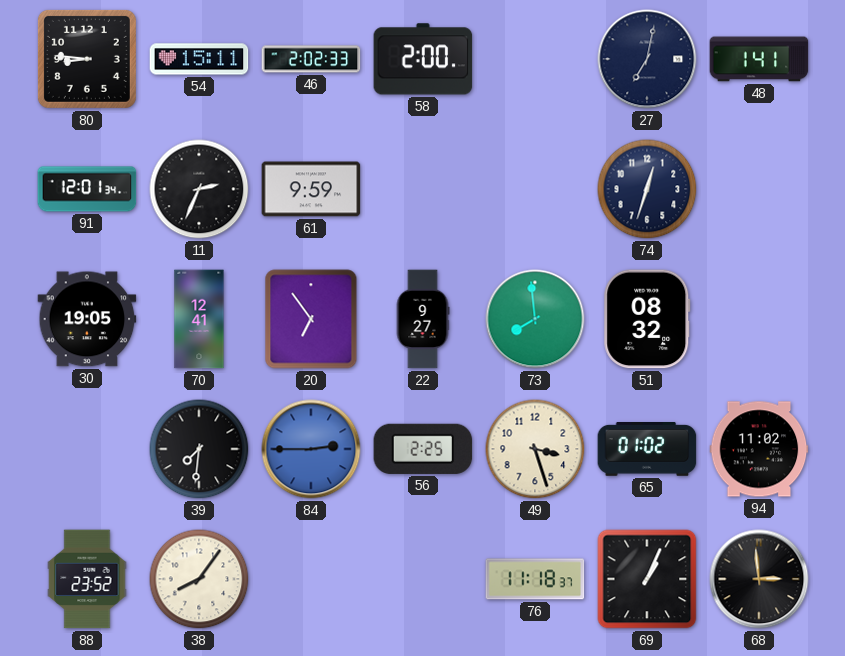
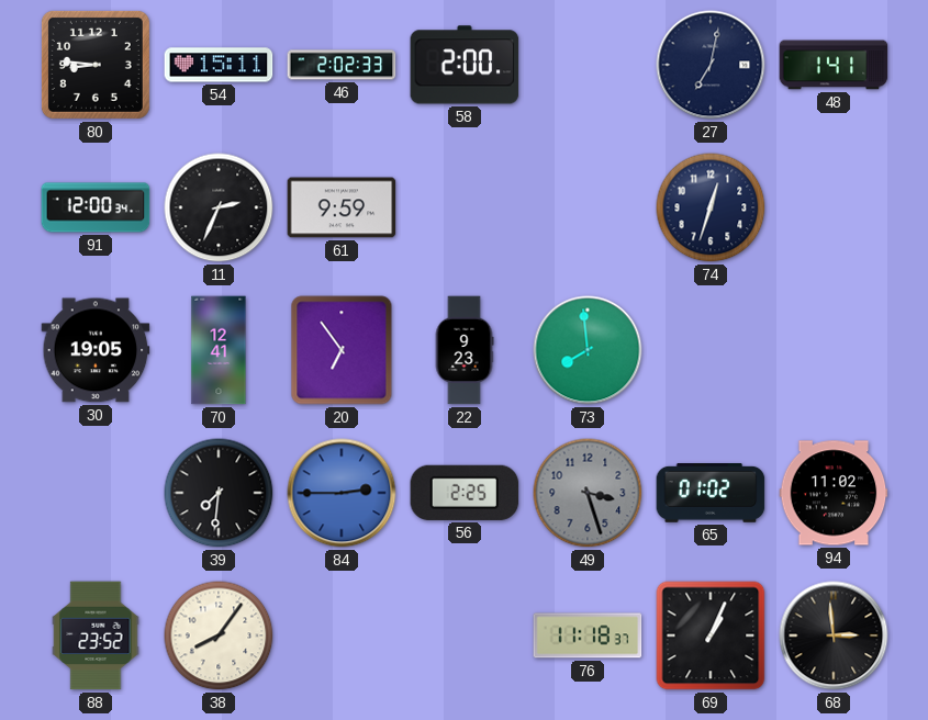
91: 12:01 -> 12:00 (96, 207)
22: 9:27 -> 9:23 (465, 350)
51: 08:32 -> none (647, 319)
49 dial: cream -> grey (588, 493)
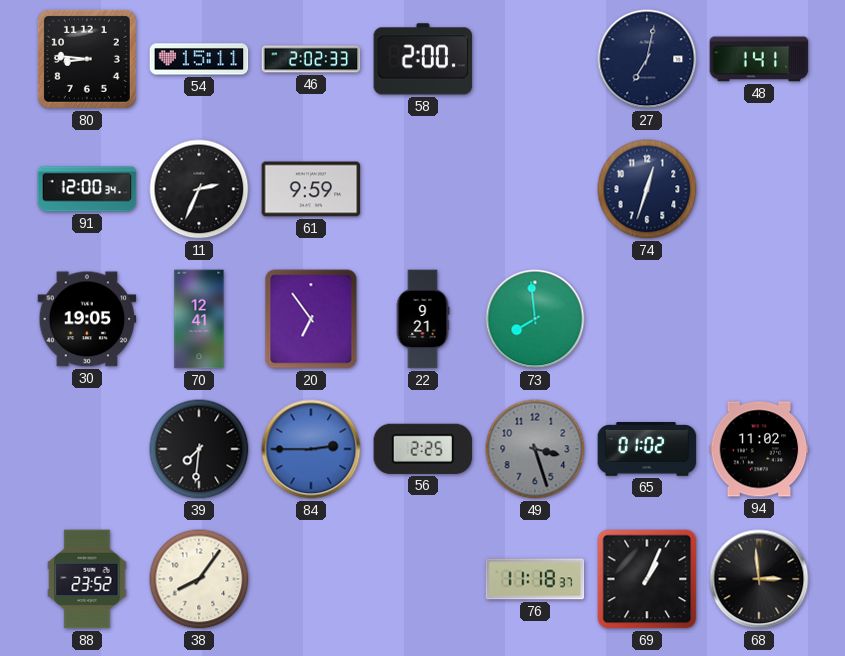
22: 9:23 -> 9:21 (423, 319)
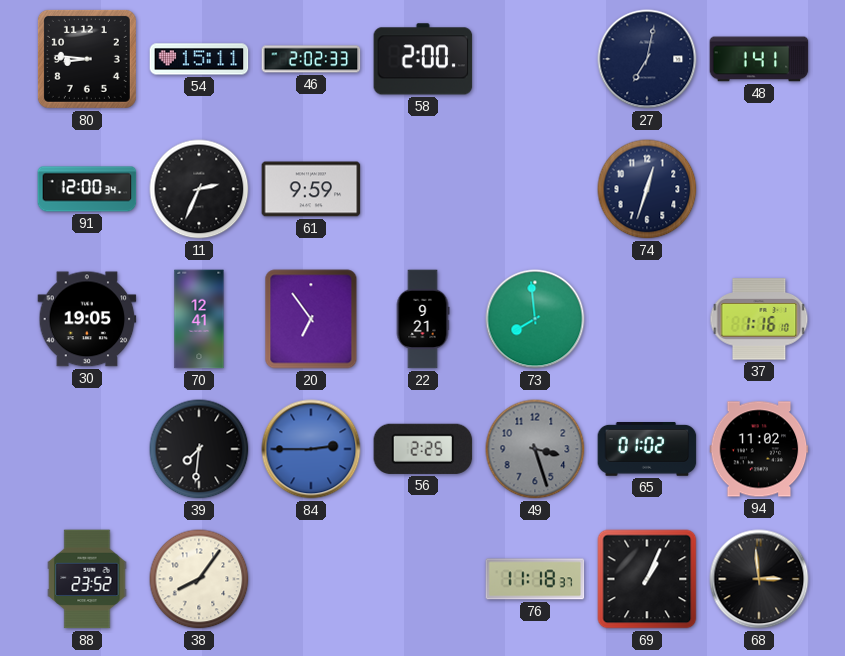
37: none -> 1:16 (759, 319)
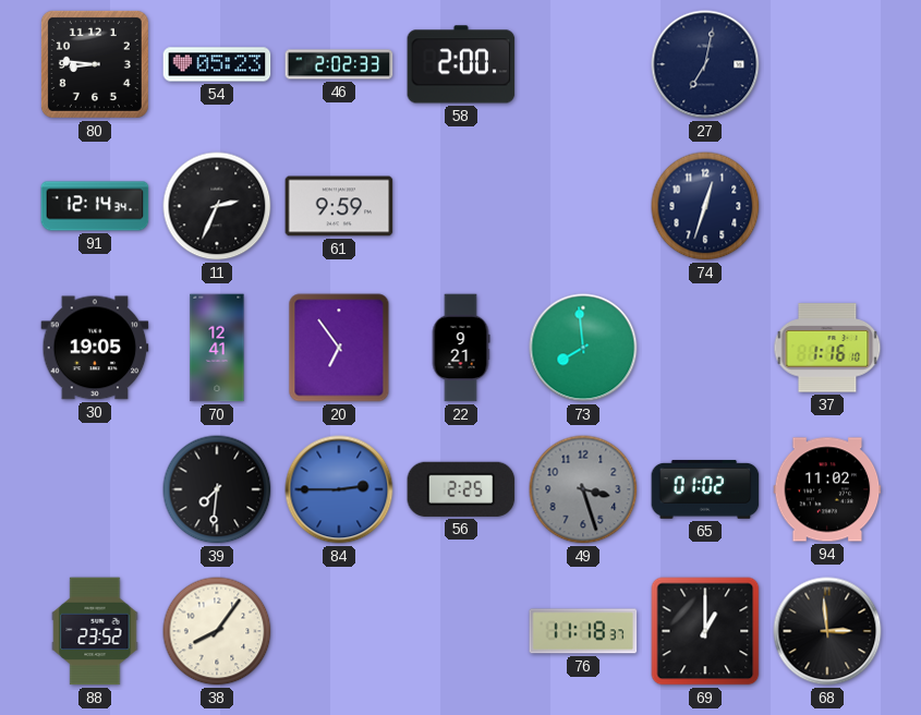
54: 15:11 -> 05:23 (217, 64)
48: 1:41 -> none (759, 59)
91: 12:00 -> 12:14 (95, 206)
69: 1:04 -> 1:00 (705, 631)
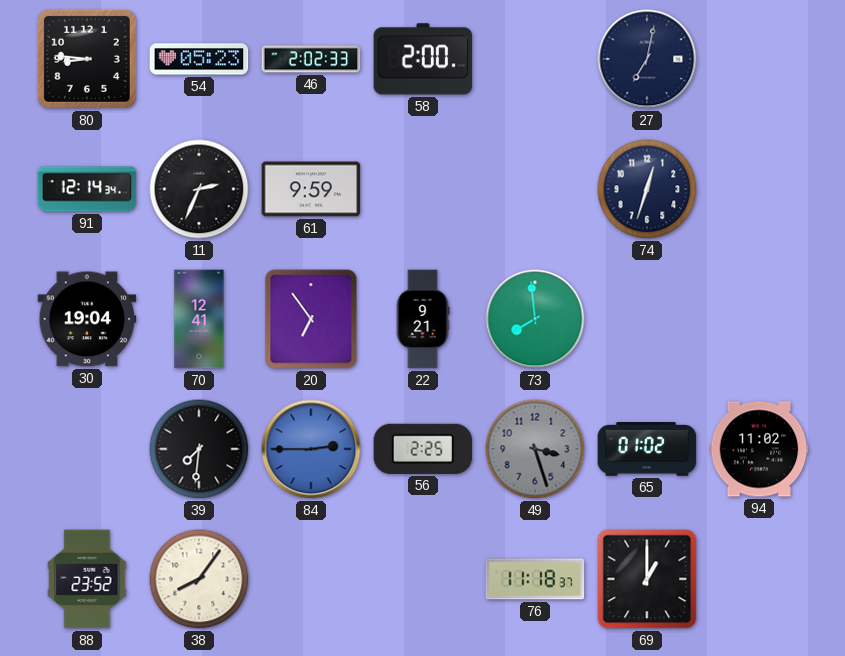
30: 19:05 -> 19:04 (87, 319)
37: 1:16 -> none (827, 348)
68: 2:59 -> none (827, 631)
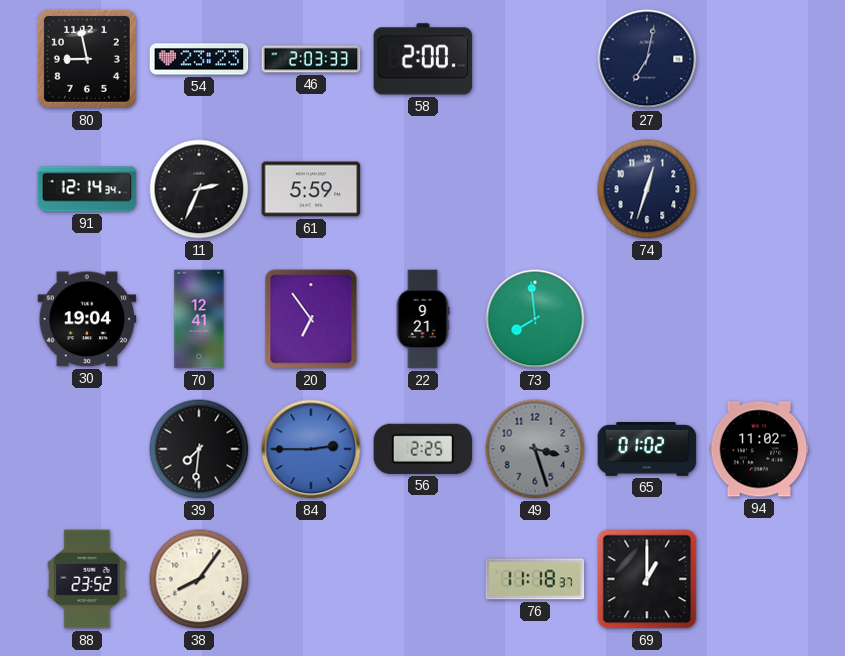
80: 8:46 -> 8:58 (87, 59)
54: 05:23 -> 23:23 (199, 59)
46: 2:02 -> 2:03 (311, 59)
61: 9:59 -> 5:59 (311, 189)
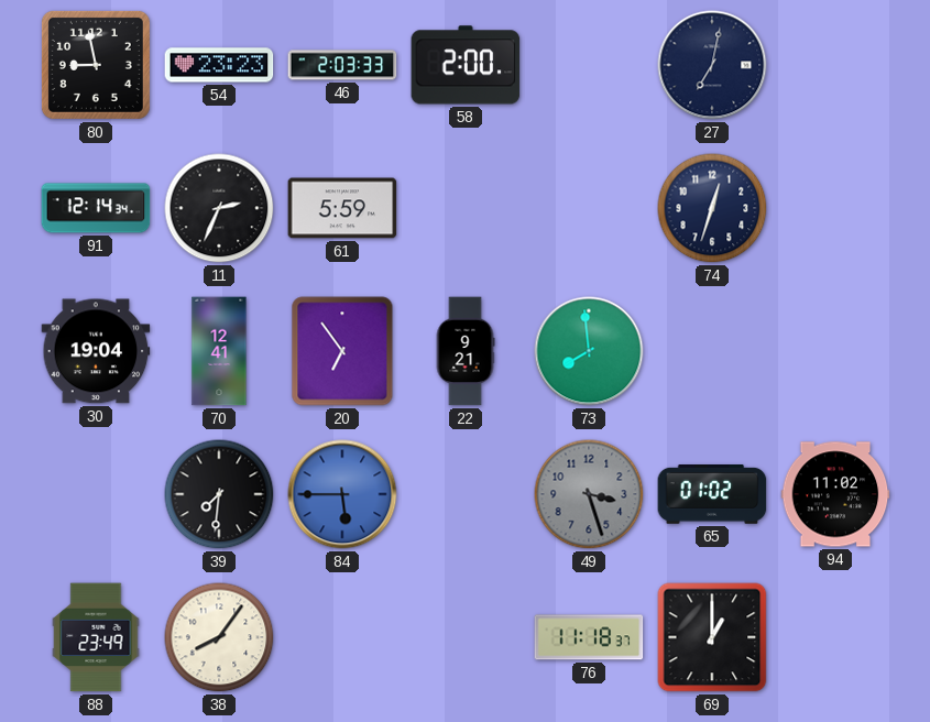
84: 2:45 -> 5:45 (342, 494)
56: 2:25 -> none (423, 449)
88: 23:52 -> 23:49 (96, 637)
